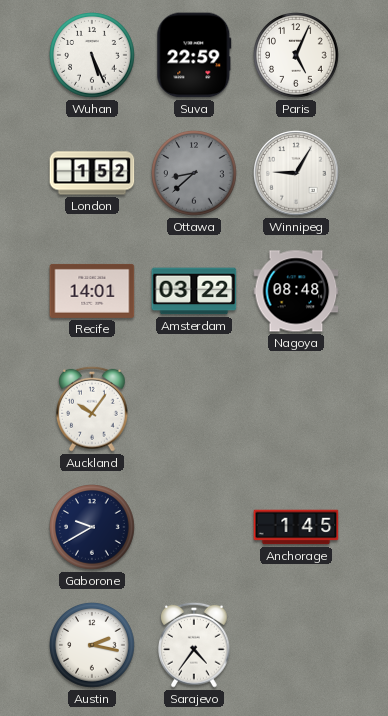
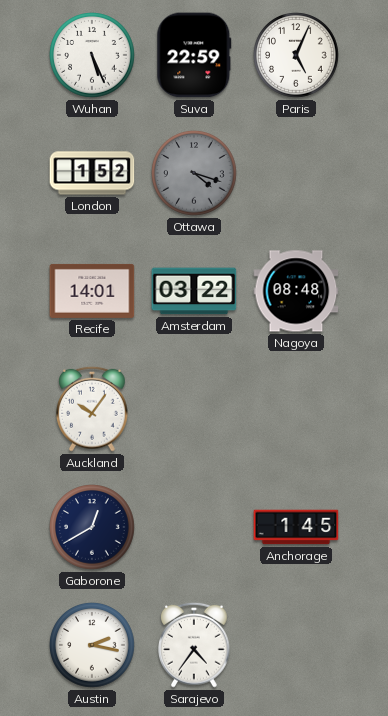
Ottawa: 8:38 -> 4:18 (195, 174)
Winnipeg: 9:05 -> none (296, 173)
Gaborone: 9:40 -> 12:40 (93, 528)
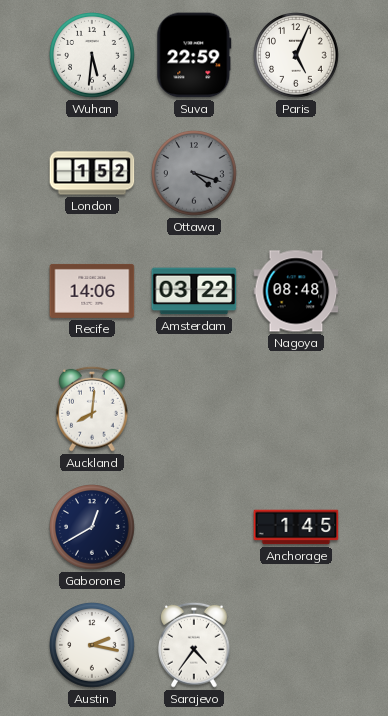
Wuhan: 5:26 -> 5:31 (93, 56)
Recife: 14:01 -> 14:06 (92, 291)
Auckland: 10:06 -> 8:01 (93, 409)
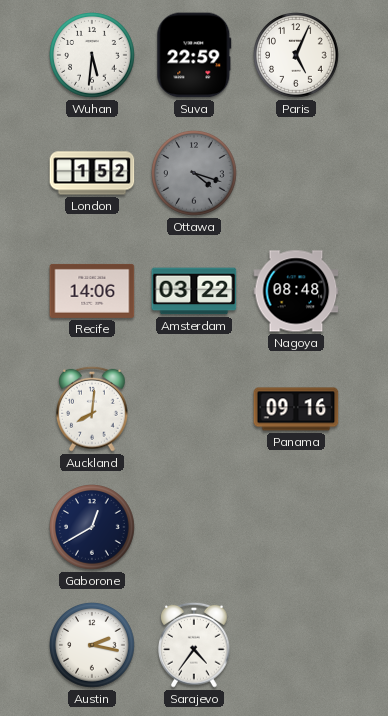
Panama: none -> 09:16 (296, 409)
Anchorage: 1:45 -> none (296, 527)
